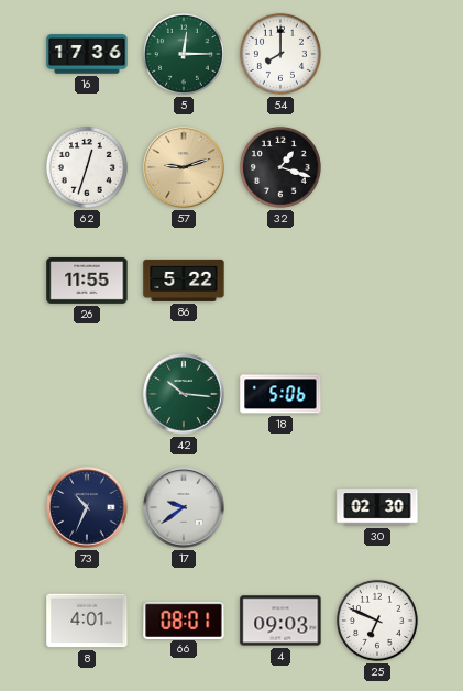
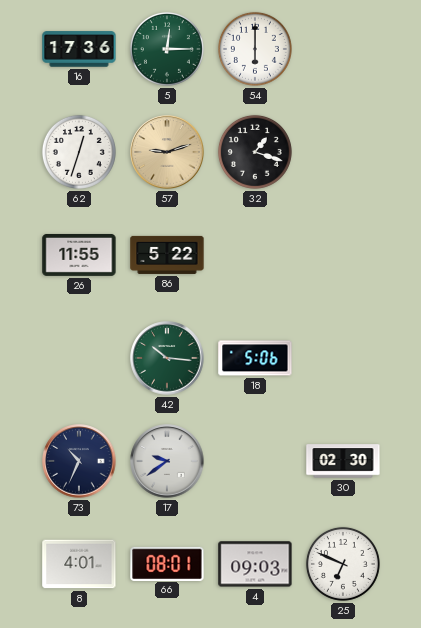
54: 8:00 -> 6:00 (255, 49)
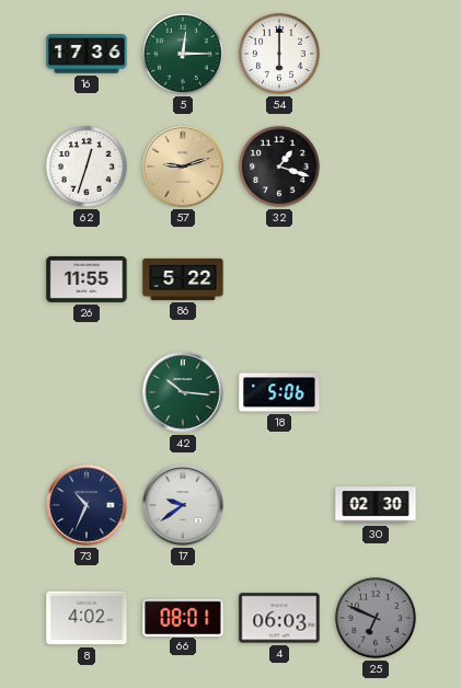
8: 4:01 -> 4:02 (87, 618)
4: 09:03 -> 06:03 (279, 618)
25 dial: white -> grey (376, 618)
